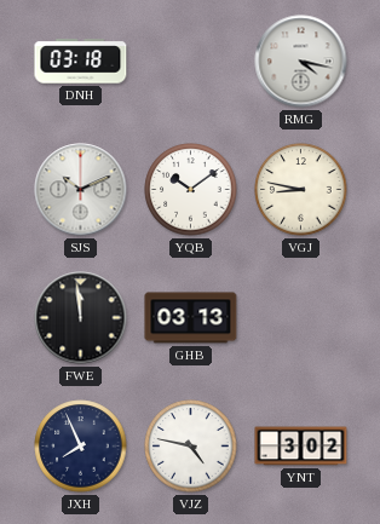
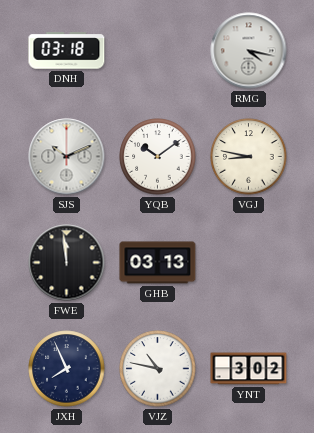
VJZ: 4:47 -> 10:47 (158, 369)
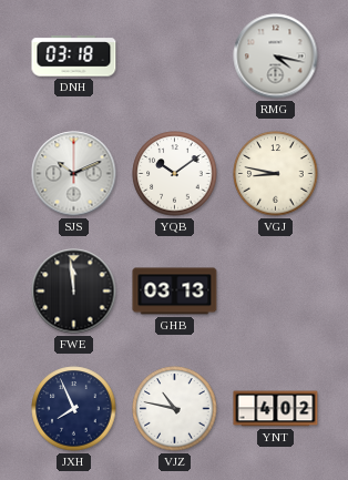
YNT: 3:02 -> 4:02 (276, 409)
